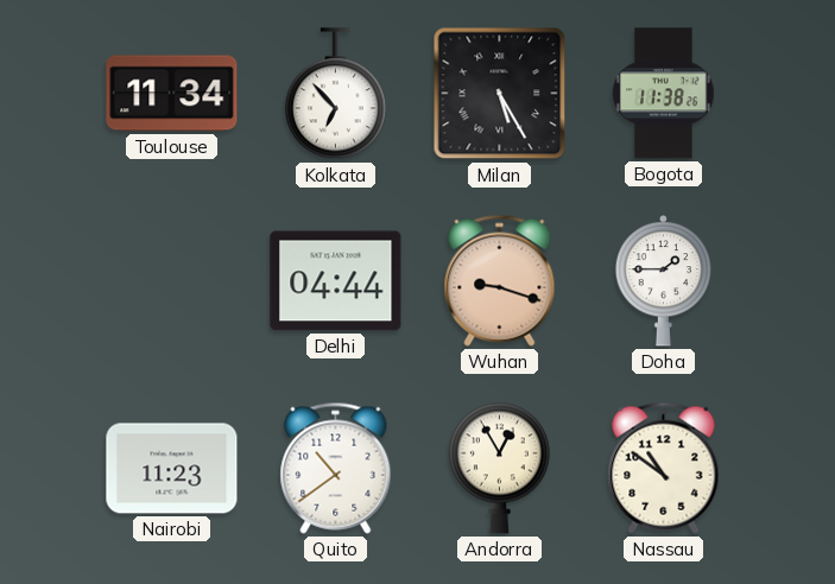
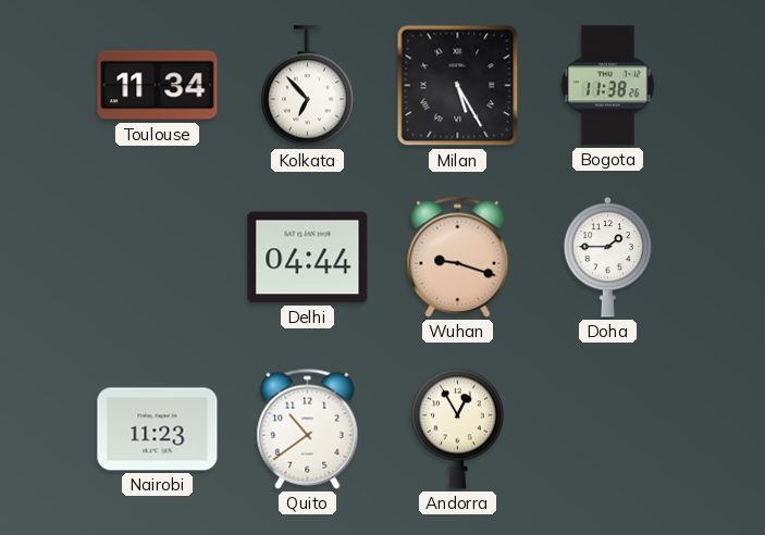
Nassau: 10:51 -> none (664, 468)
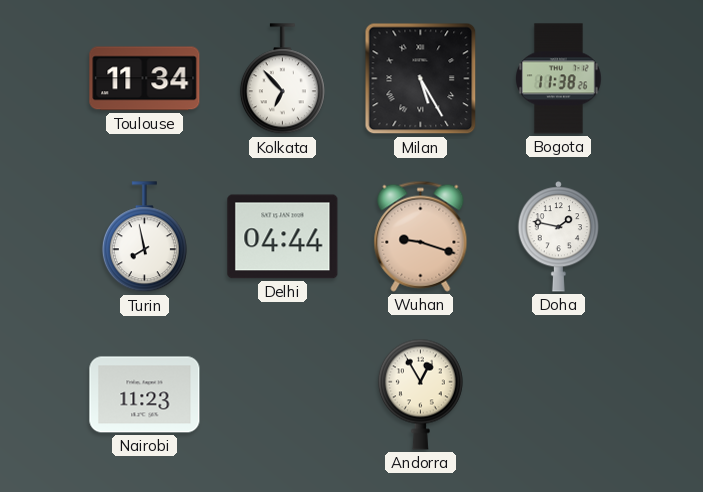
Turin: none -> 7:58 (144, 237)
Doha: 1:45 -> 1:47 (559, 237)
Quito: 10:39 -> none (308, 428)
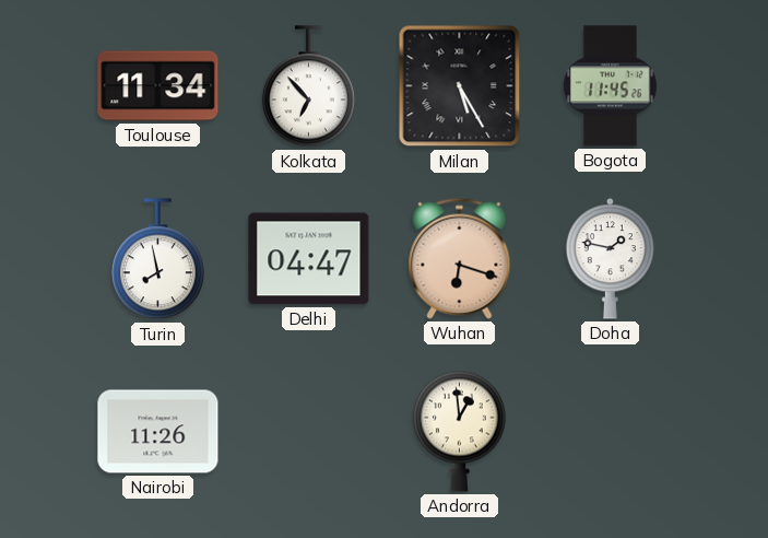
Bogota: 11:38 -> 11:45 (611, 86)
Delhi: 04:44 -> 04:47 (309, 259)
Wuhan: 9:18 -> 6:18 (460, 258)
Nairobi: 11:23 -> 11:26 (158, 432)
Andorra: 12:55 -> 12:59 (459, 431)
